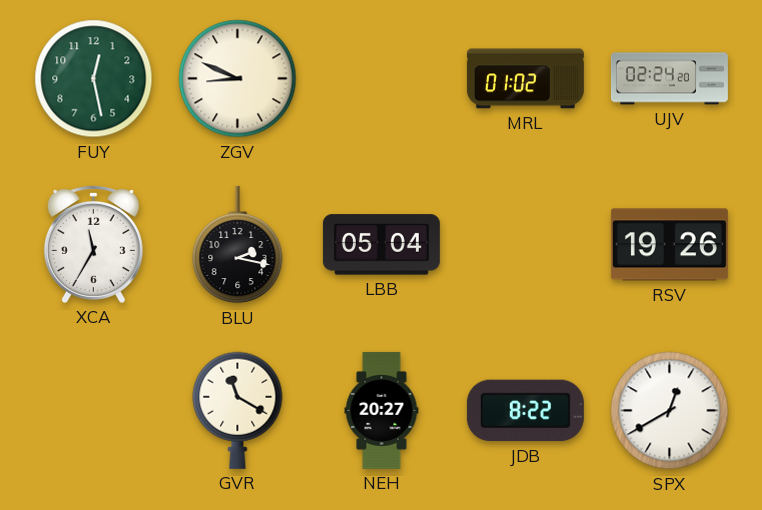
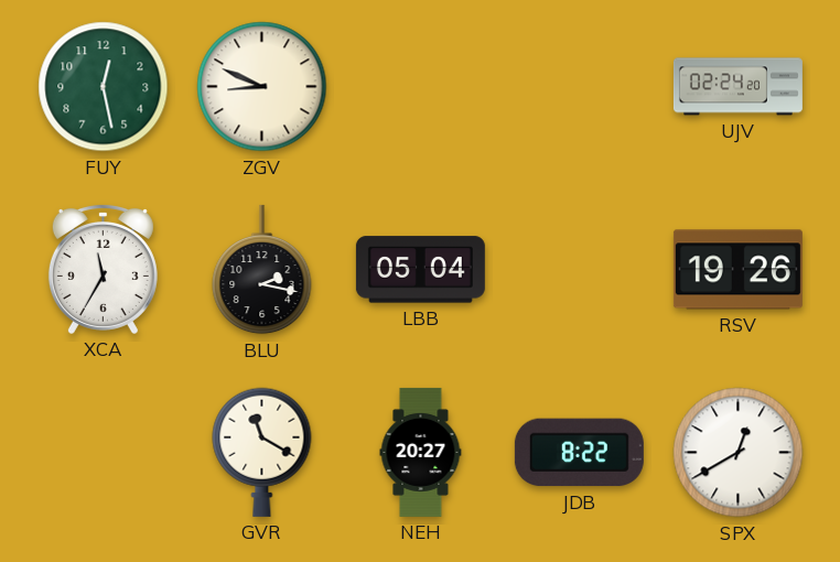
MRL: 01:02 -> none (525, 79)
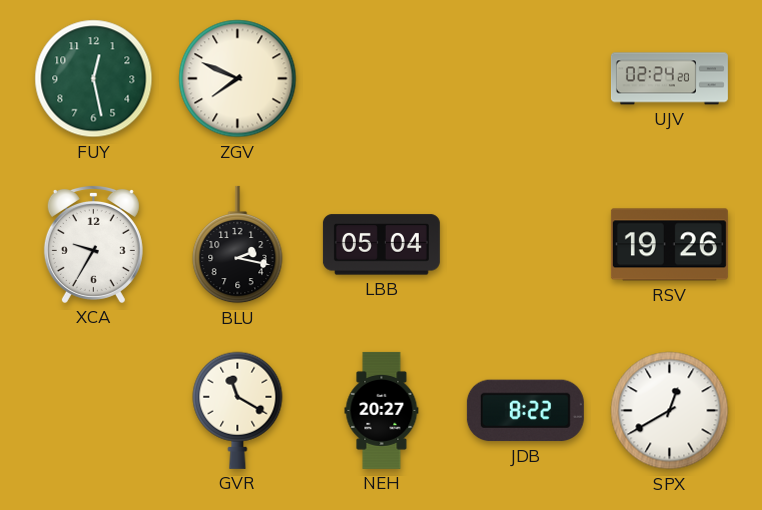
ZGV: 8:49 -> 7:49 (238, 79)
XCA: 11:35 -> 9:35 (93, 244)
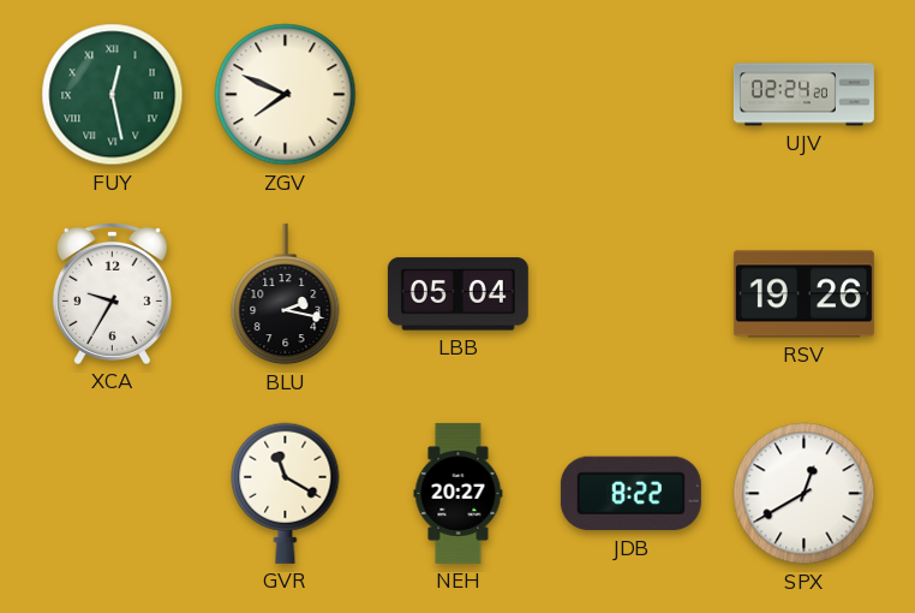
FUY numerals: Arabic -> Roman (113, 95)
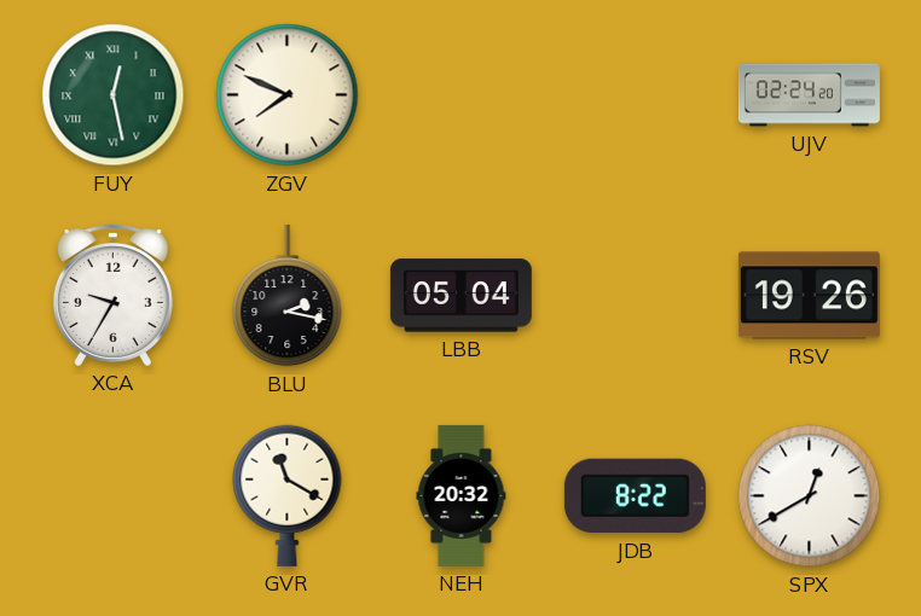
NEH: 20:27 -> 20:32 (462, 495)
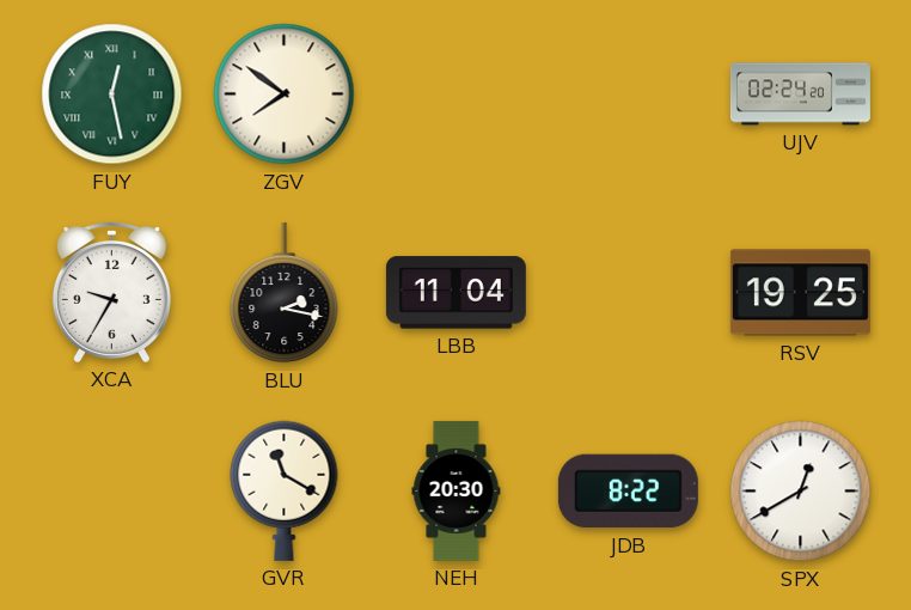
ZGV: 7:49 -> 7:51 (285, 94)
LBB: 05:04 -> 11:04 (455, 293)
RSV: 19:26 -> 19:25 (800, 293)
NEH: 20:32 -> 20:30 (457, 490)
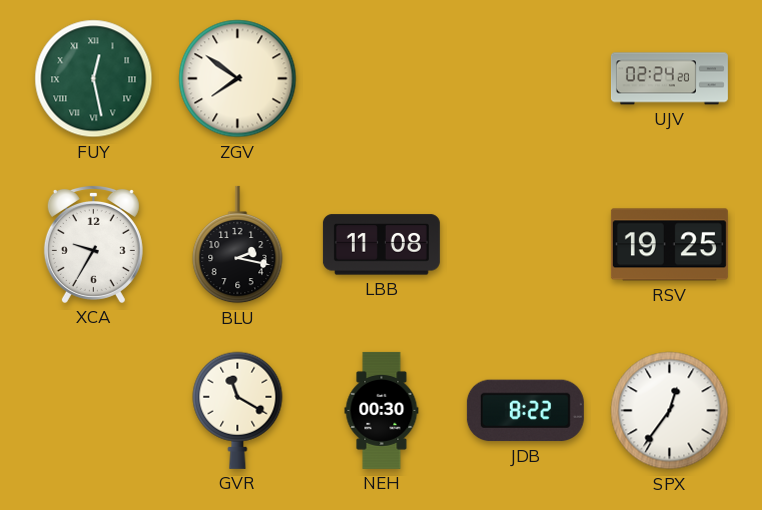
LBB: 11:04 -> 11:08 (381, 245)
NEH: 20:30 -> 00:30 (382, 410)
SPX: 12:40 -> 12:36 (670, 411)
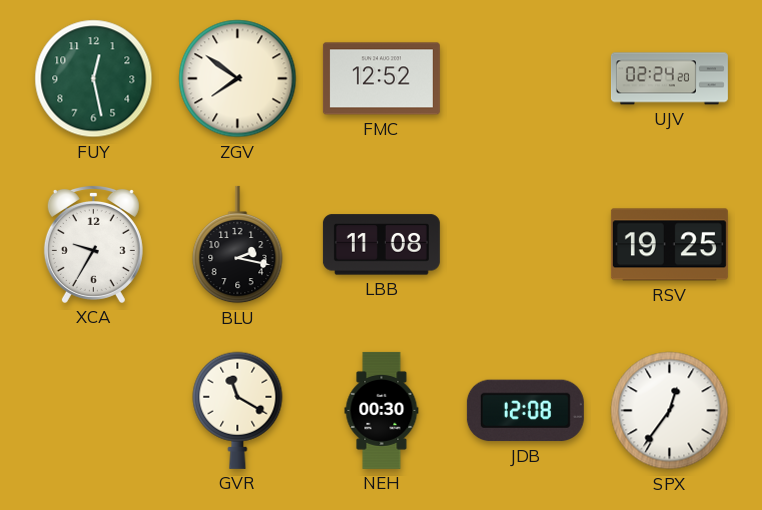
FUY numerals: Roman -> Arabic (94, 79)
FMC: none -> 12:52 (381, 79)
JDB: 8:22 -> 12:08 (525, 411)
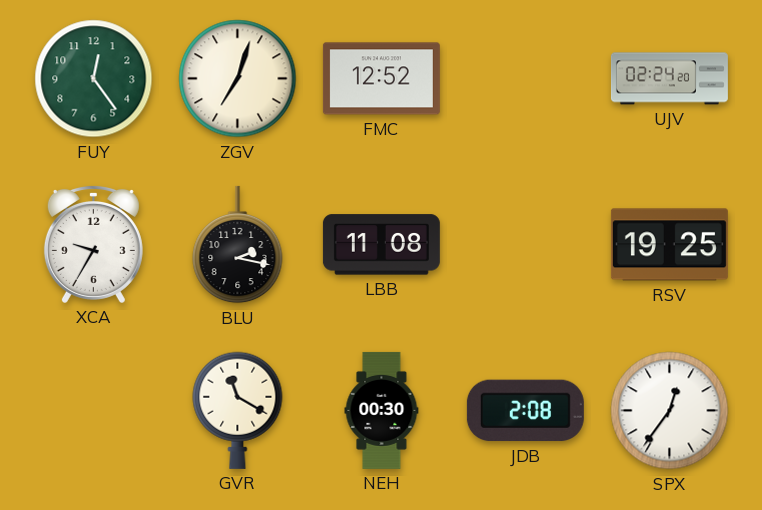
FUY: 12:28 -> 12:24 (94, 79)
ZGV: 7:51 -> 7:03 (238, 79)
JDB: 12:08 -> 2:08 (525, 411)
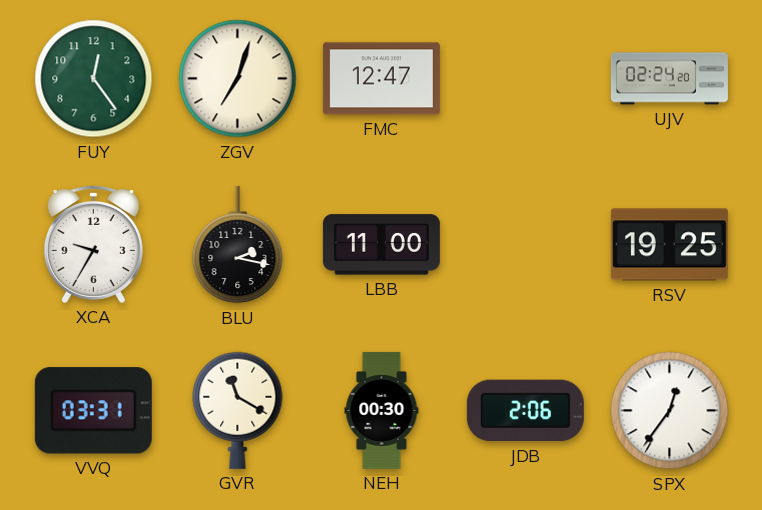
FMC: 12:52 -> 12:47 (381, 79)
LBB: 11:08 -> 11:00 (381, 245)
VVQ: none -> 03:31 (93, 411)
JDB: 2:08 -> 2:06 (525, 411)
